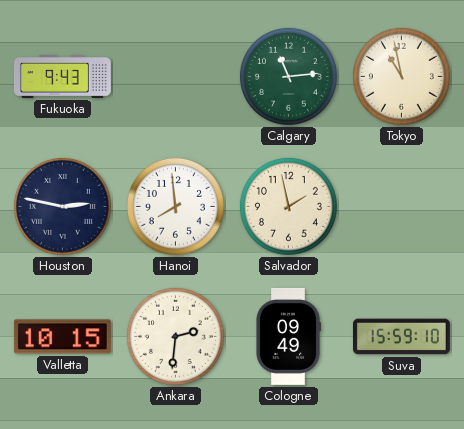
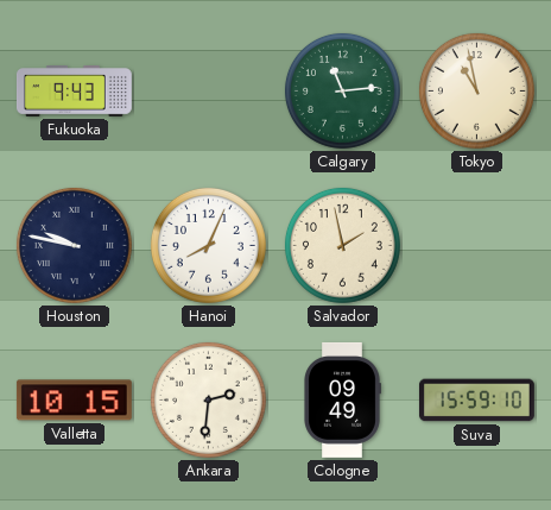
Houston: 2:47 -> 9:47 (74, 245)
Hanoi: 7:59 -> 8:04 (208, 245)
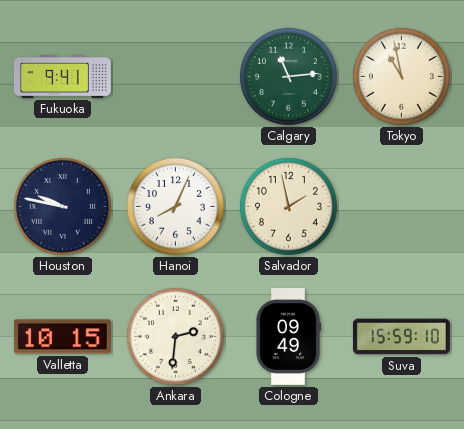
Fukuoka: 9:43 -> 9:41 (62, 77)
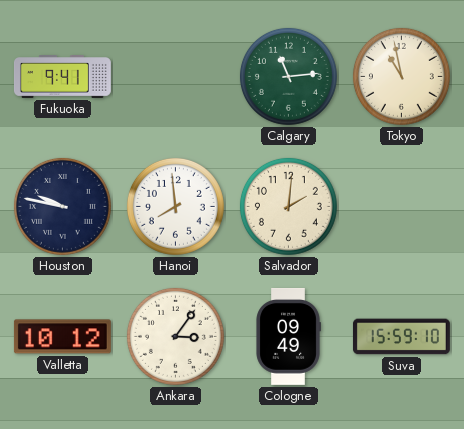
Hanoi: 8:04 -> 7:59 (175, 206)
Salvador: 1:58 -> 2:01 (288, 206)
Valletta: 10:15 -> 10:12 (62, 337)
Ankara: 2:31 -> 3:06 (175, 336)
